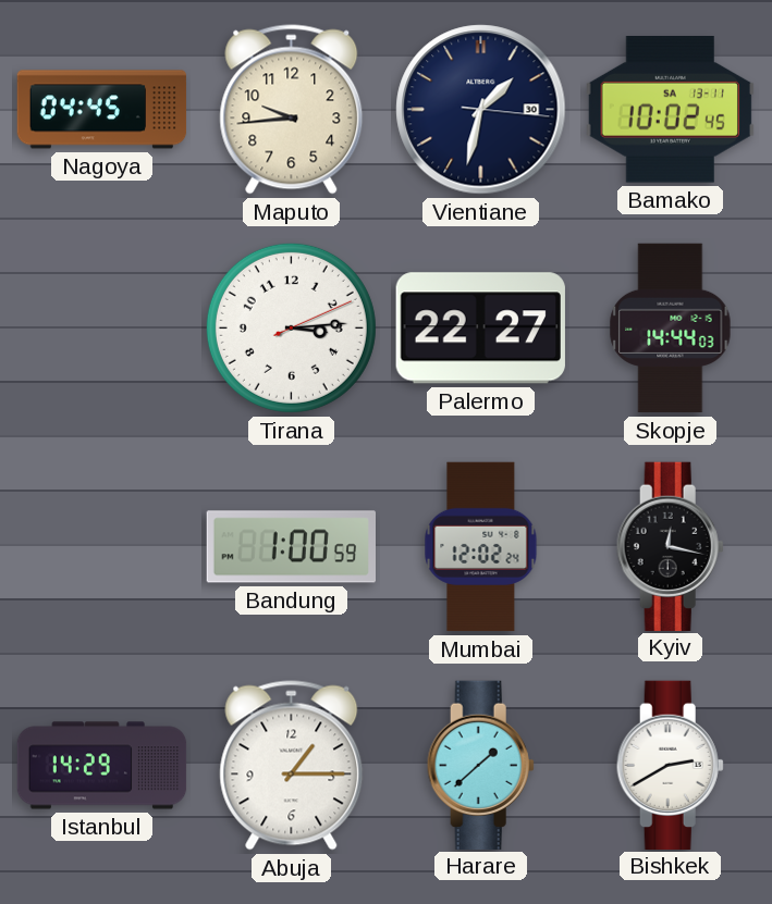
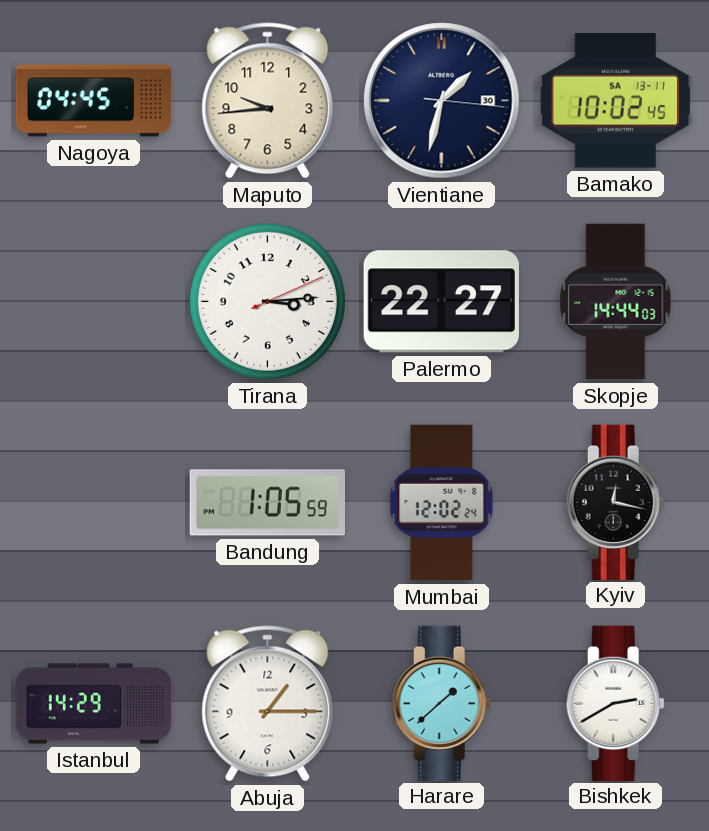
Bandung: 1:00 -> 1:05 (267, 503)
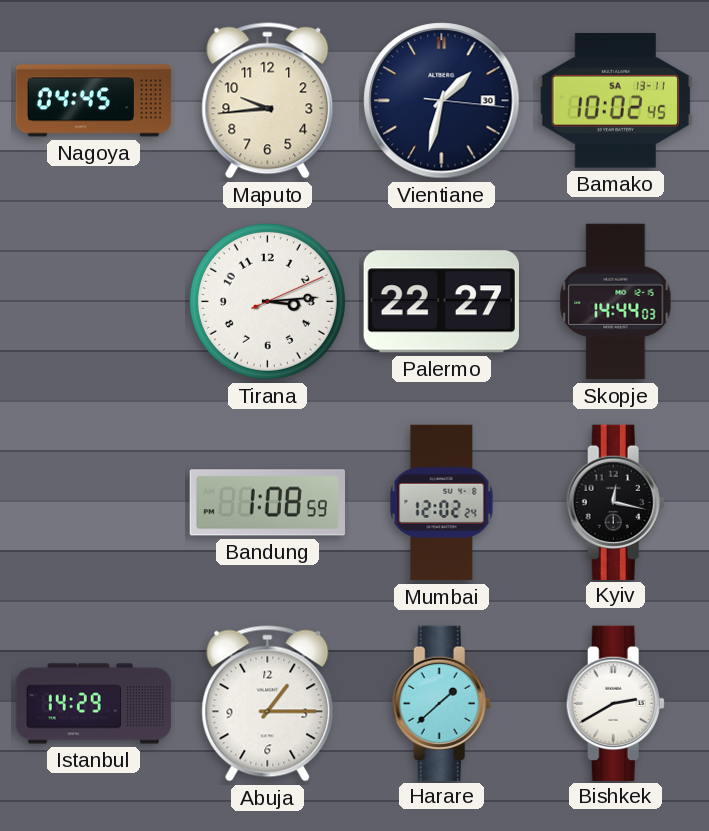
Bandung: 1:05 -> 1:08 (267, 503)
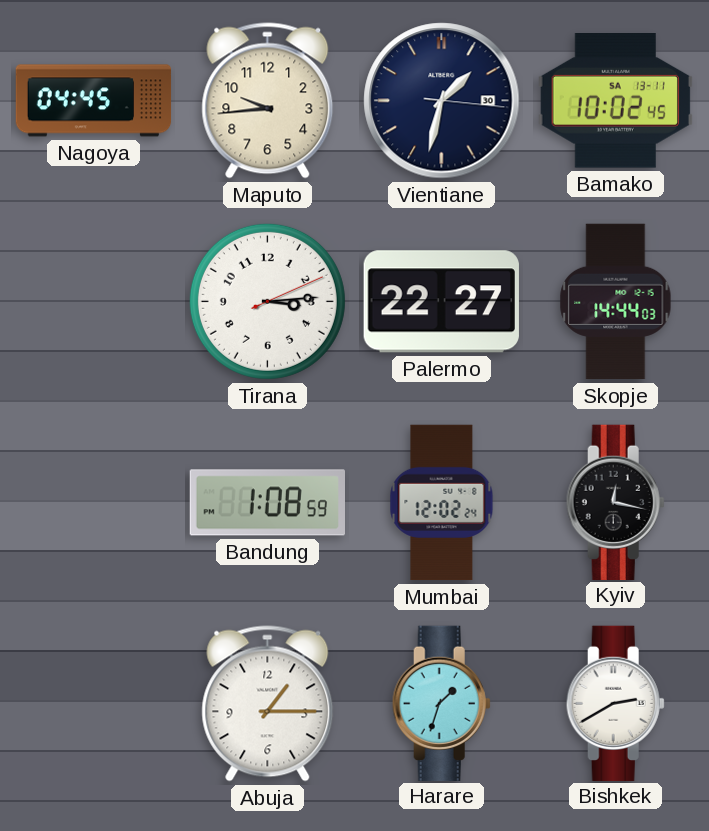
Istanbul: 14:29 -> none (94, 704)
Harare: 1:38 -> 1:33 (441, 703)
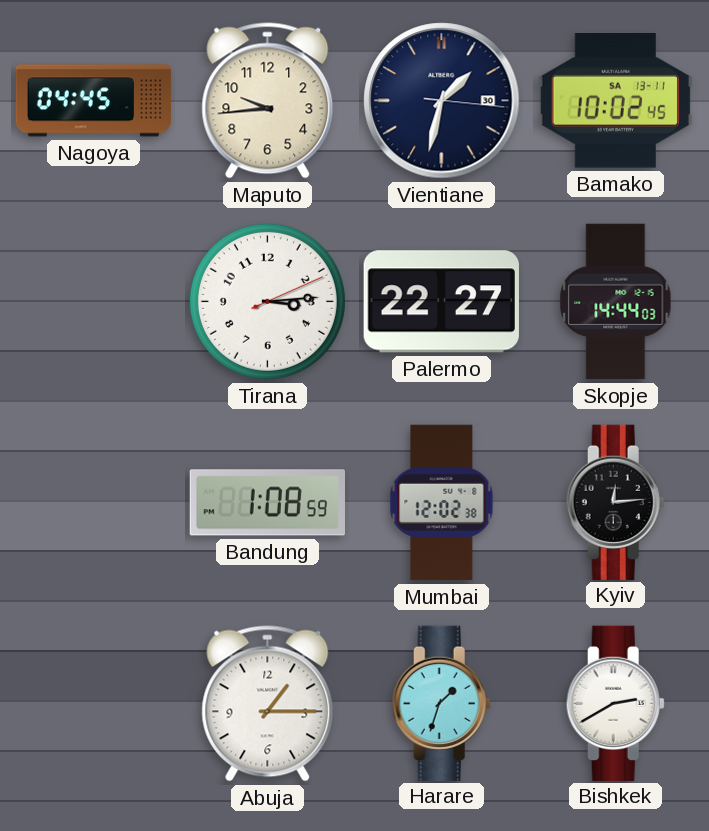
Mumbai: 12:02:24 -> 12:02:38 (442, 503)
Kyiv: 12:17 -> 12:14 (615, 502)
